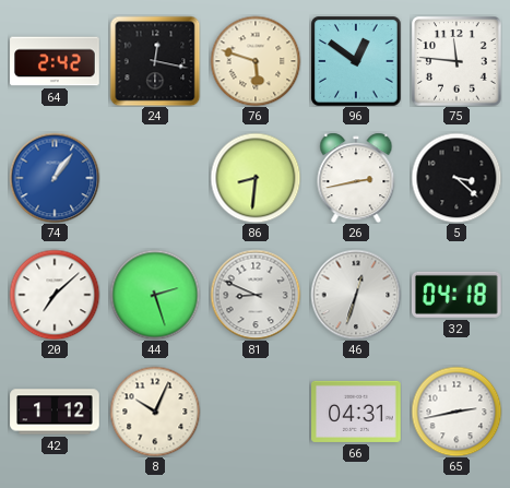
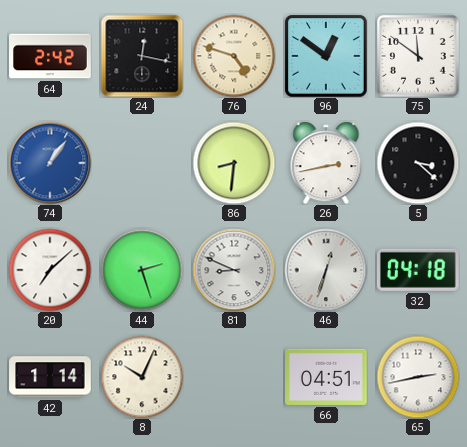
76: 5:48 -> 4:48 (234, 56)
75: 11:46 -> 11:51 (418, 56)
42: 1:12 -> 1:14 (50, 377)
66: 04:31 -> 04:51 (326, 377)
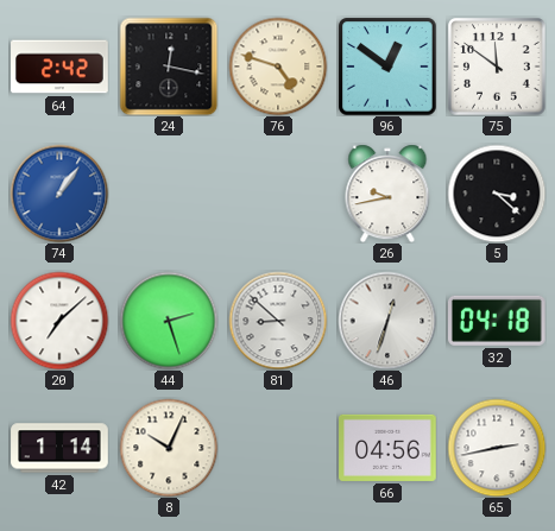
86: 8:31 -> none (234, 163)
26: 2:43 -> 9:43 (387, 194)
81: 8:49 -> 8:52 (278, 321)
66: 04:51 -> 04:56 (387, 448)
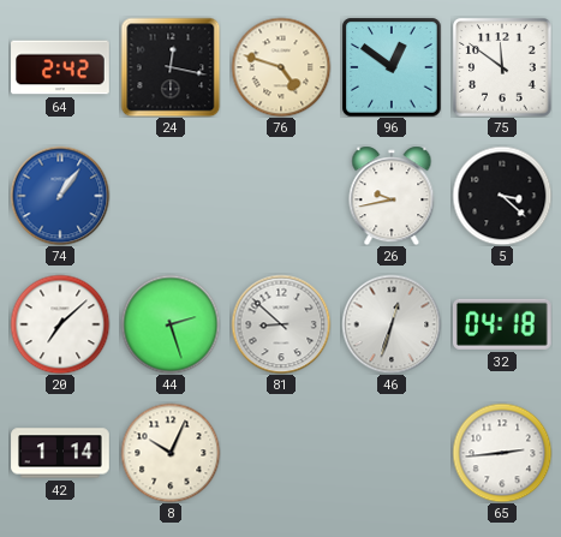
66: 04:56 -> none (387, 448)
65: 2:43 -> 2:44 (502, 453)
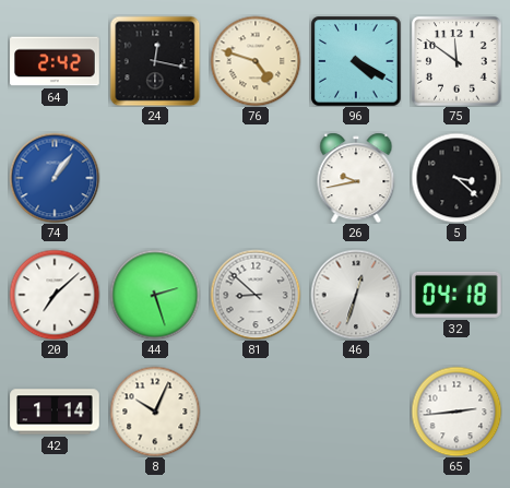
96: 12:51 -> 4:20 (356, 61)
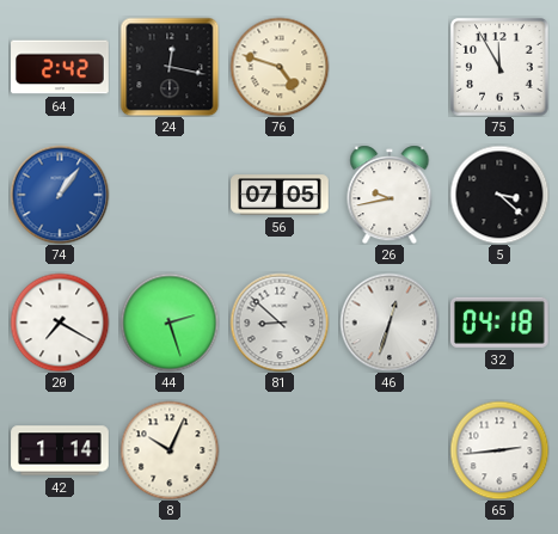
96: 4:20 -> none (356, 61)
75: 11:51 -> 11:55 (499, 67)
56: none -> 07:05 (280, 195)
20: 7:08 -> 7:20 (60, 323)
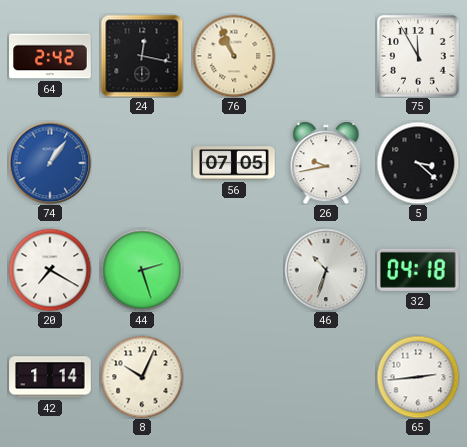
76: 4:48 -> 10:56 (234, 56)
81: 8:52 -> none (280, 323)
46: 12:33 -> 10:33 (326, 270)
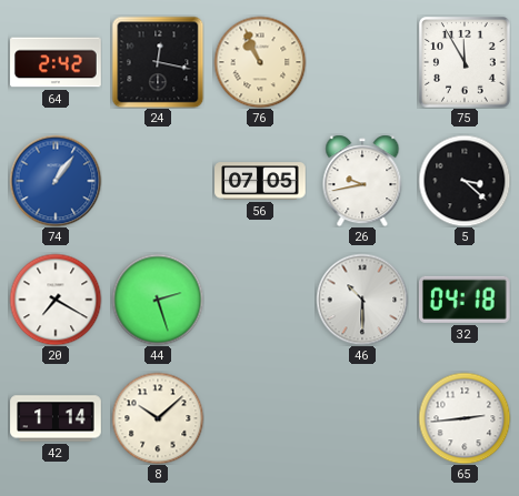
46: 10:33 -> 10:30 (362, 300)
8: 10:04 -> 10:08 (158, 418)
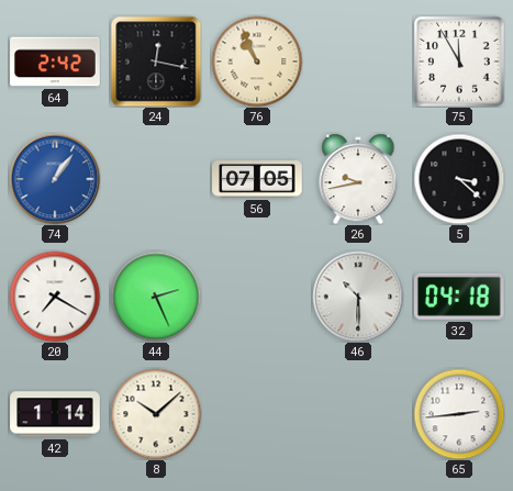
44: 2:27 -> 2:26 (156, 297)
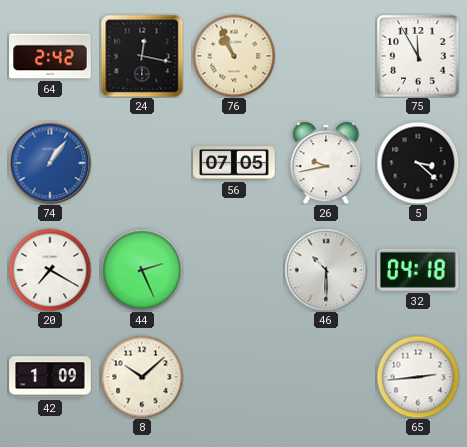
42: 1:14 -> 1:09 (50, 377)
